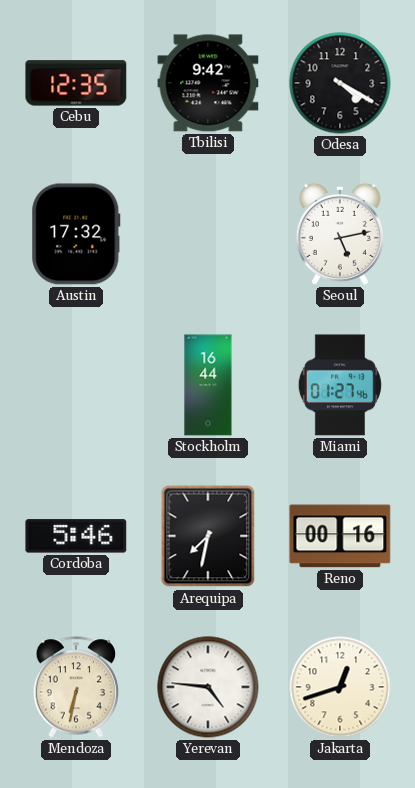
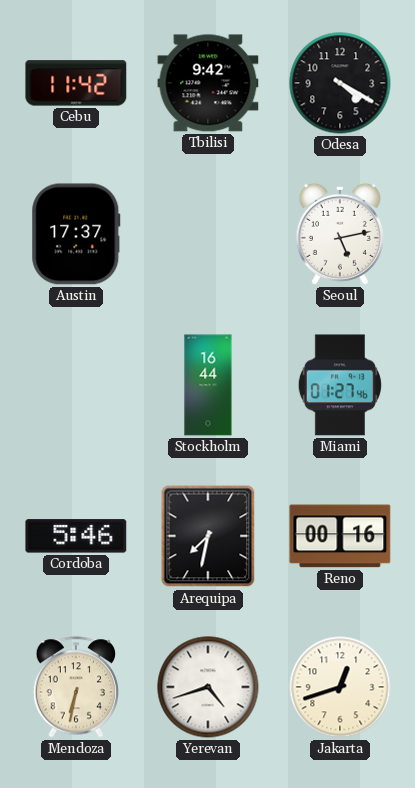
Cebu: 12:35 -> 11:42 (76, 83)
Austin: 17:32 -> 17:37 (76, 234)
Yerevan: 4:46 -> 4:42 (208, 687)
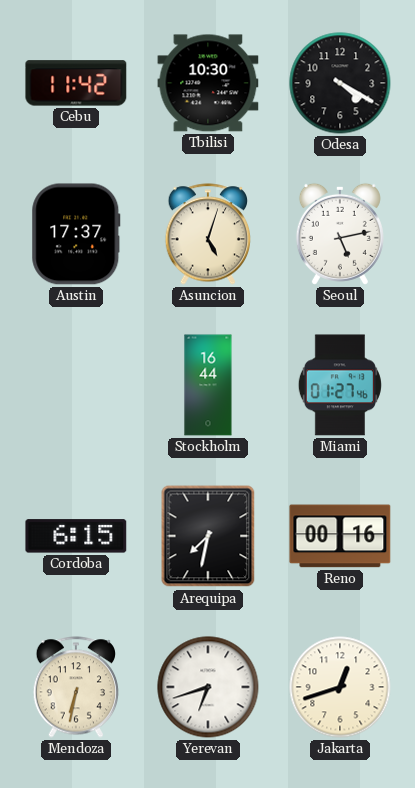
Tbilisi: 9:42 -> 10:30 (208, 83)
Asuncion: none -> 5:03 (207, 234)
Cordoba: 5:46 -> 6:15 (76, 536)
Yerevan: 4:42 -> 6:42 (208, 687)
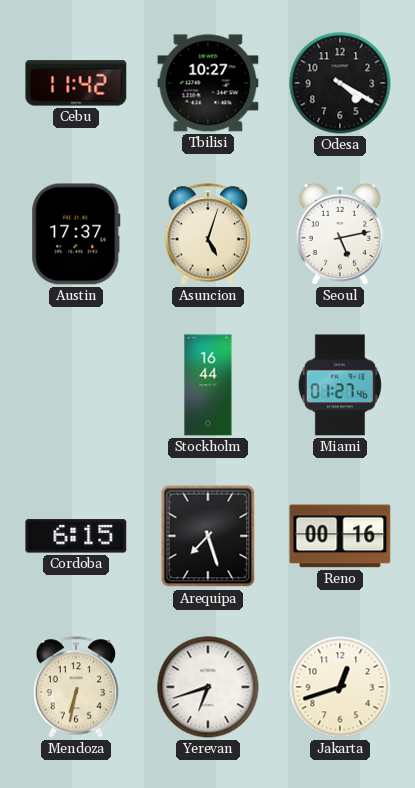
Tbilisi: 10:30 -> 10:27 (208, 83)
Arequipa: 7:32 -> 7:27 (208, 536)
